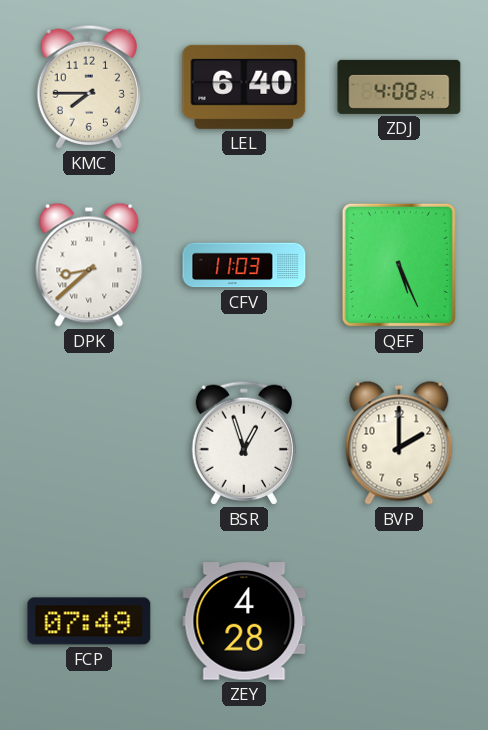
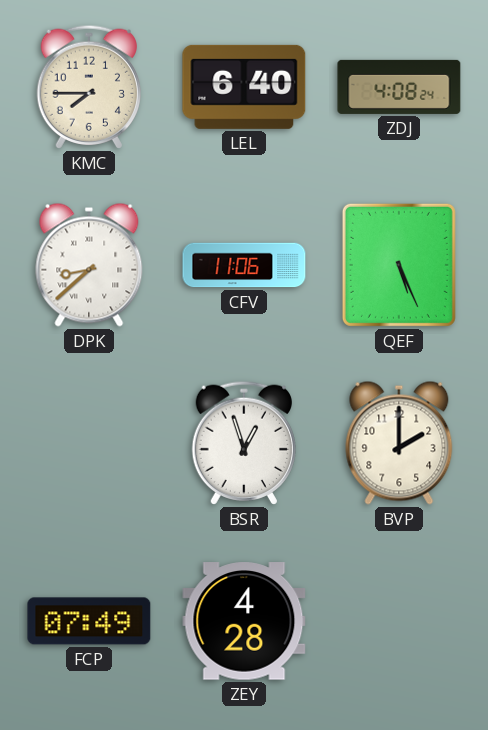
CFV: 11:03 -> 11:06 (244, 265)
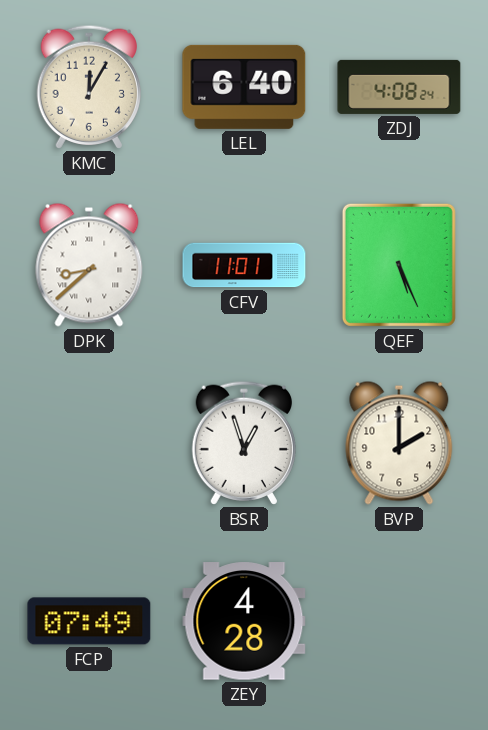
KMC: 7:45 -> 12:05 (88, 87)
CFV: 11:06 -> 11:01 (244, 265)
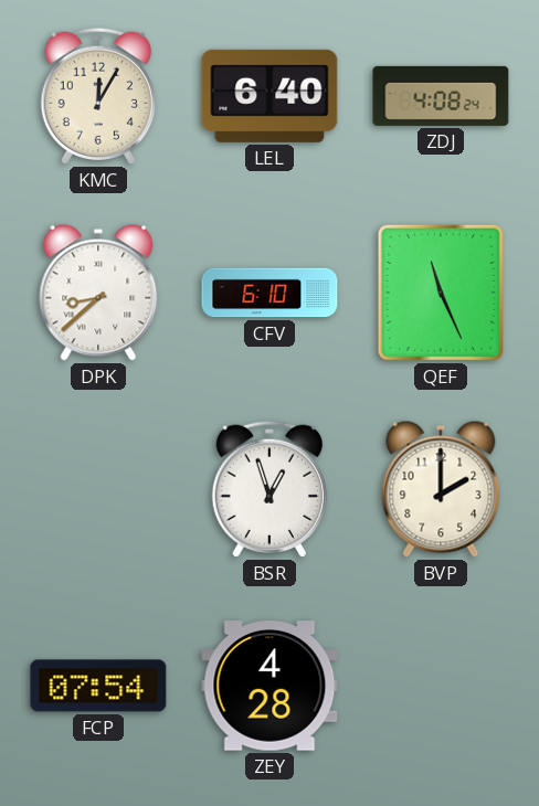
CFV: 11:01 -> 6:10 (269, 293)
QEF: 5:26 -> 11:26 (441, 293)
FCP: 07:49 -> 07:54 (98, 686)
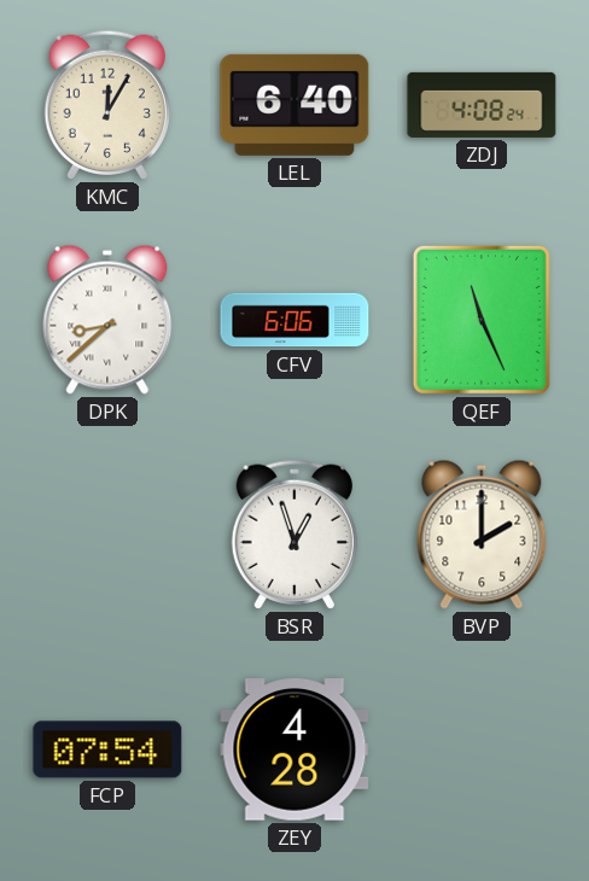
CFV: 6:10 -> 6:06 (294, 320)
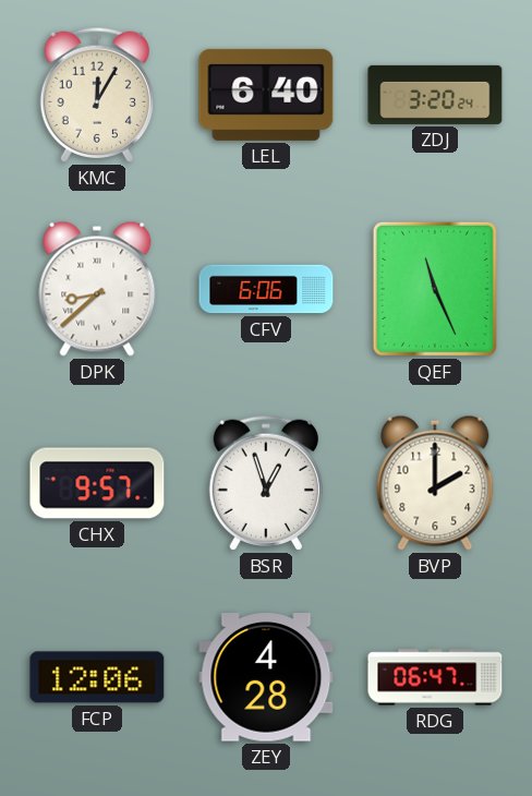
ZDJ: 4:08 -> 3:20 (435, 95)
CHX: none -> 9:57 (97, 483)
FCP: 07:54 -> 12:06 (97, 677)
RDG: none -> 06:47 (435, 677)
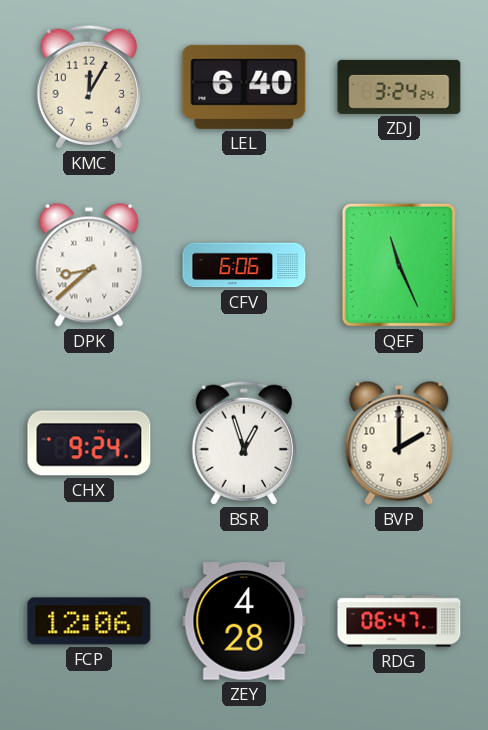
ZDJ: 3:20 -> 3:24 (399, 87)
CHX: 9:57 -> 9:24 (89, 443)
